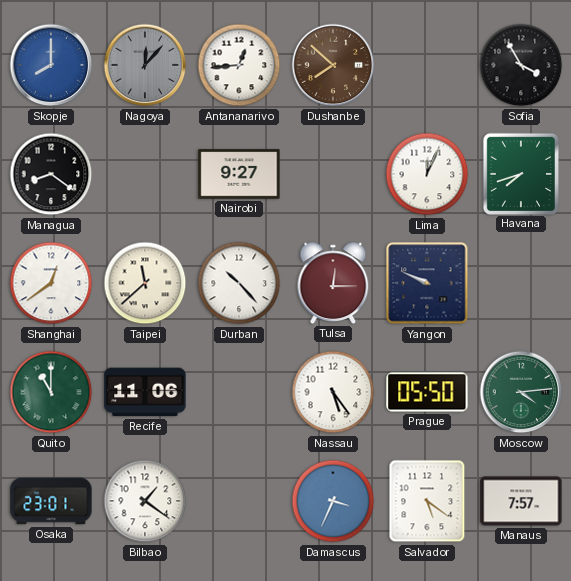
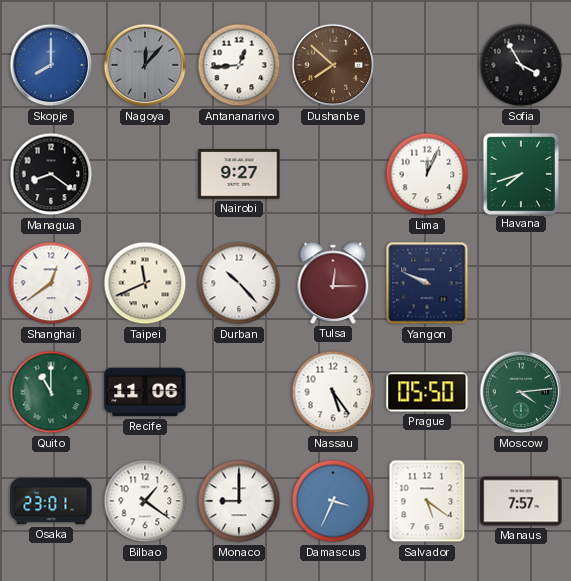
Taipei: 11:38 -> 11:41 (145, 283)
Monaco: none -> 9:00 (239, 501)
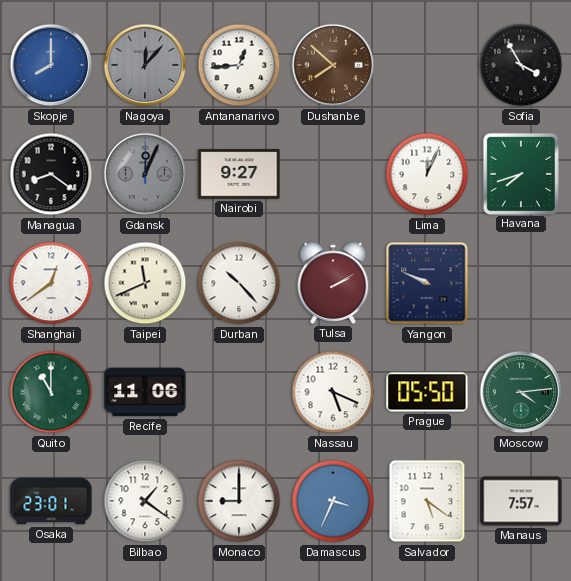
Gdansk: none -> 12:04 (145, 174)
Tulsa: 12:15 -> 2:10 (333, 283)
Nassau: 5:24 -> 5:19 (333, 392)
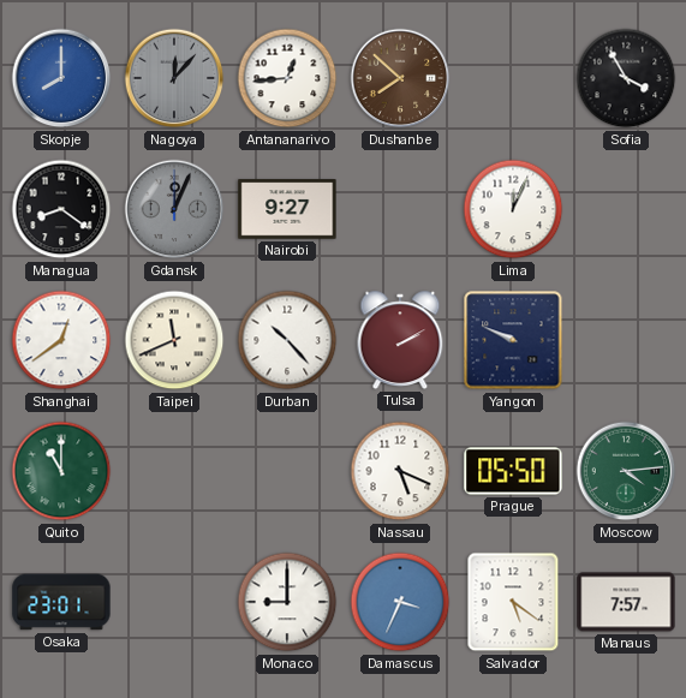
Havana: 7:42 -> none (520, 173)
Recife: 11:06 -> none (145, 392)
Bilbao: 1:21 -> none (145, 501)
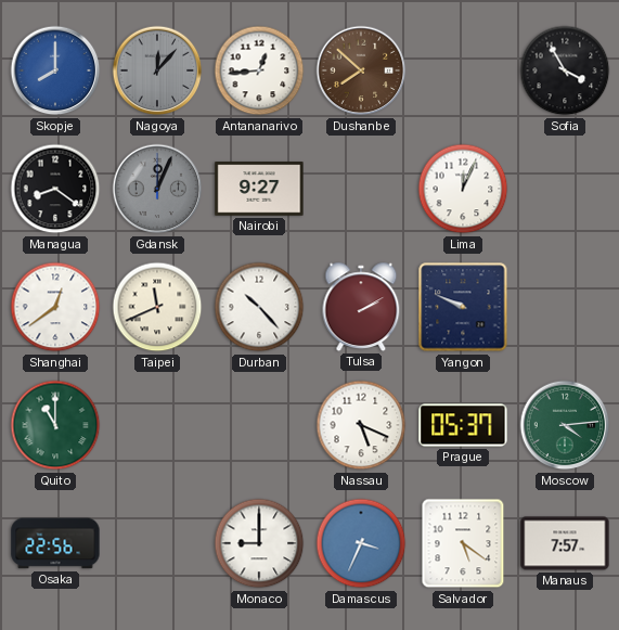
Prague: 05:50 -> 05:37 (463, 425)
Osaka: 23:01 -> 22:56 (55, 543)
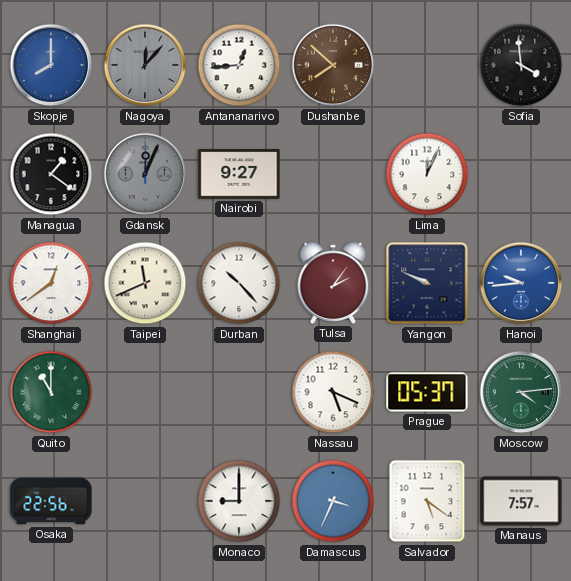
Sofia: 3:55 -> 3:59 (521, 65)
Managua: 8:21 -> 1:21 (51, 174)
Tulsa: 2:10 -> 2:06 (333, 283)
Hanoi: none -> 9:44 (521, 283)
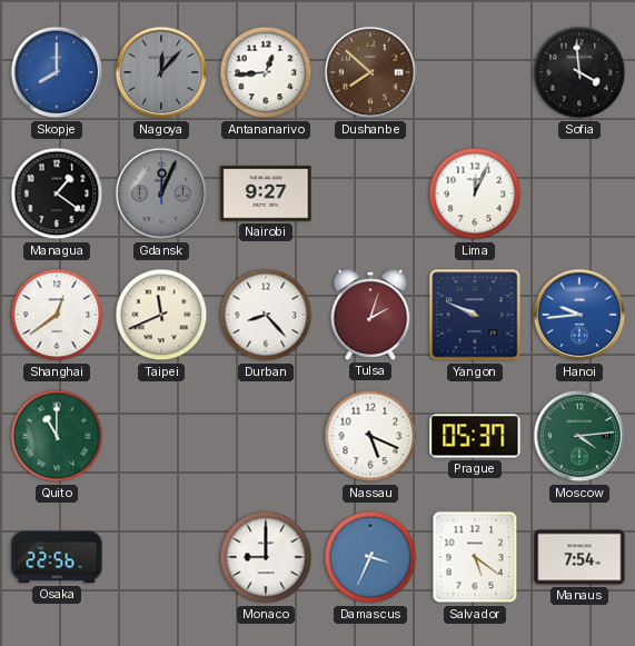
Durban: 10:23 -> 8:23 (266, 315)
Tulsa: 2:06 -> 2:03 (370, 315)
Manaus: 7:57 -> 7:54 (579, 557)
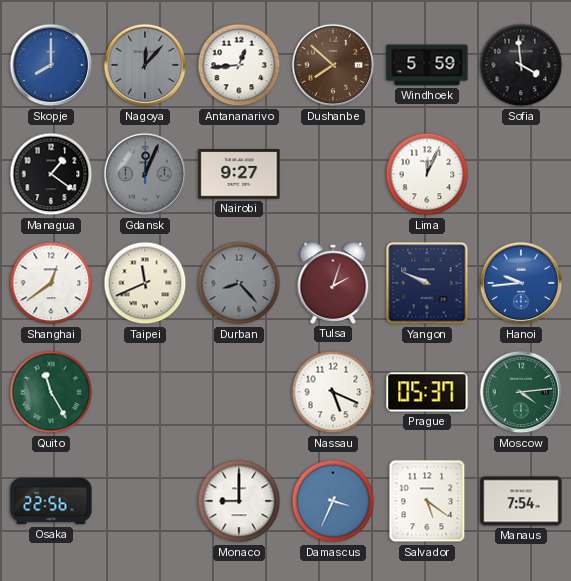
Windhoek: none -> 5:59 (427, 65)
Durban dial: white -> grey (239, 283)
Quito: 11:00 -> 11:25 (51, 392)
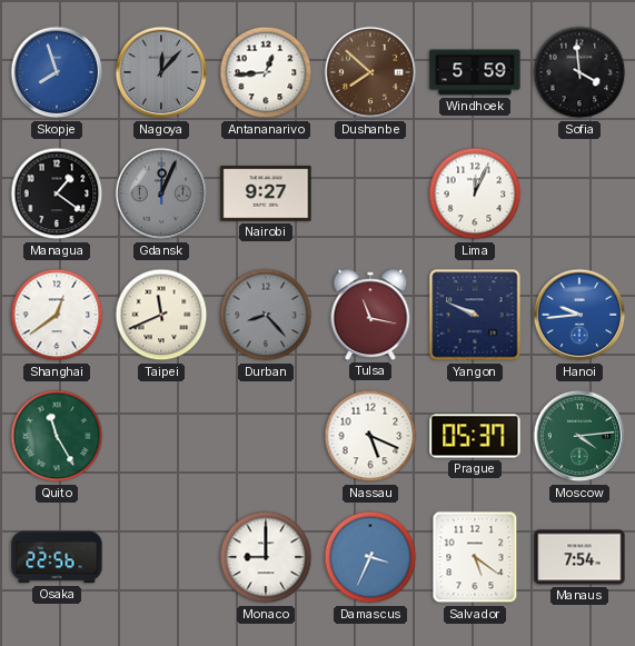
Skopje: 8:00 -> 7:57 (57, 72)
Tulsa: 2:03 -> 11:17 (370, 315)
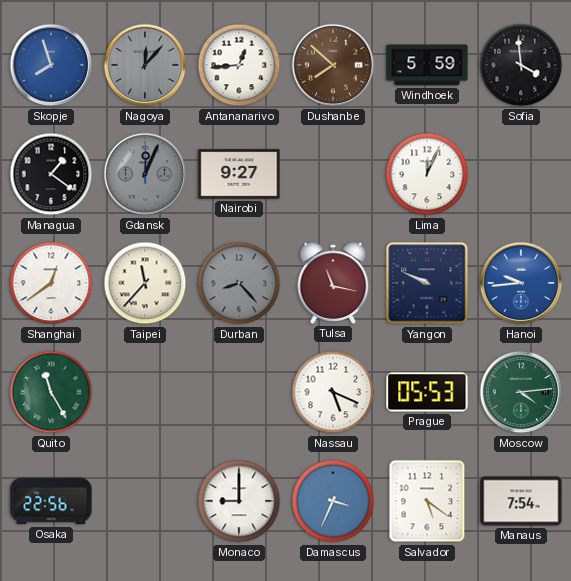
Taipei: 11:41 -> 11:37 (145, 283)
Prague: 05:37 -> 05:53 (427, 392)
